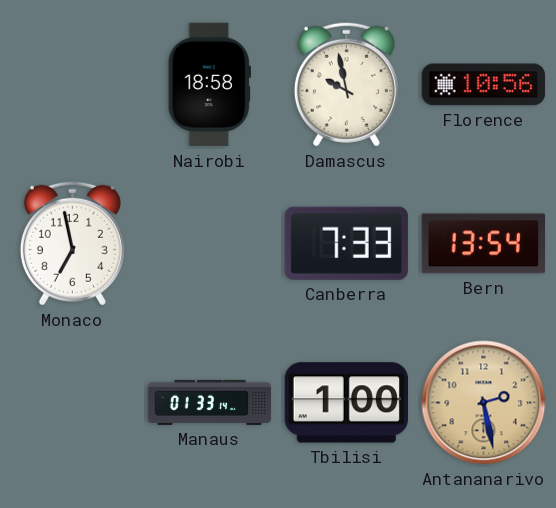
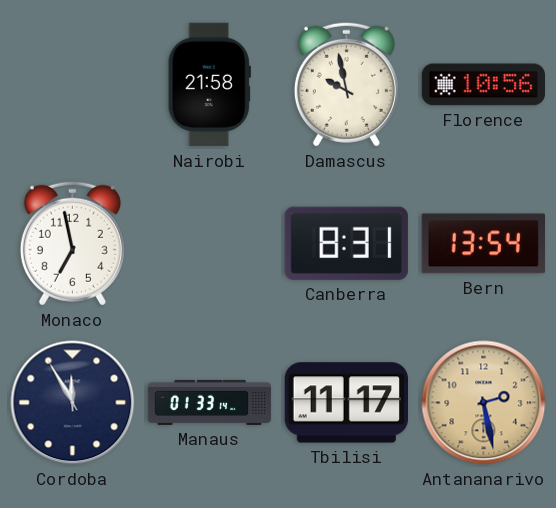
Nairobi: 18:58 -> 21:58 (209, 85)
Canberra: 7:33 -> 8:31 (346, 243)
Cordoba: none -> 11:55 (73, 403)
Tbilisi: 1:00 -> 11:17 (346, 403)
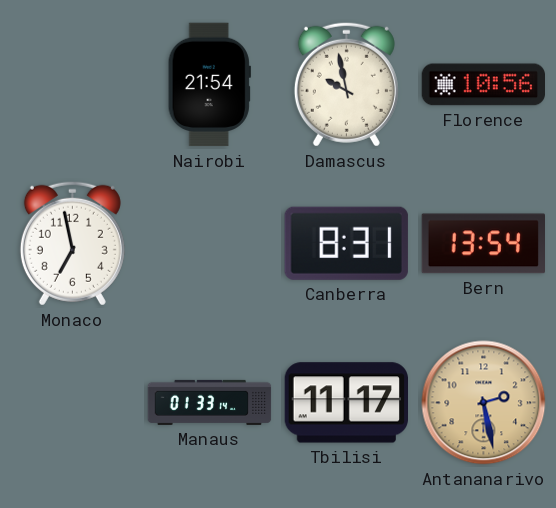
Nairobi: 21:58 -> 21:54 (209, 85)
Cordoba: 11:55 -> none (73, 403)
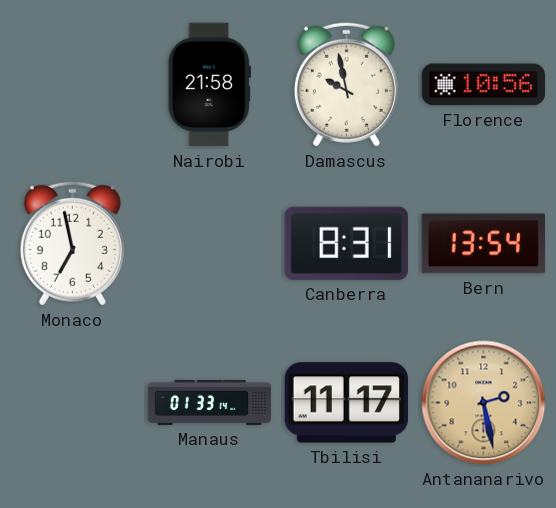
Nairobi: 21:54 -> 21:58 (209, 85)
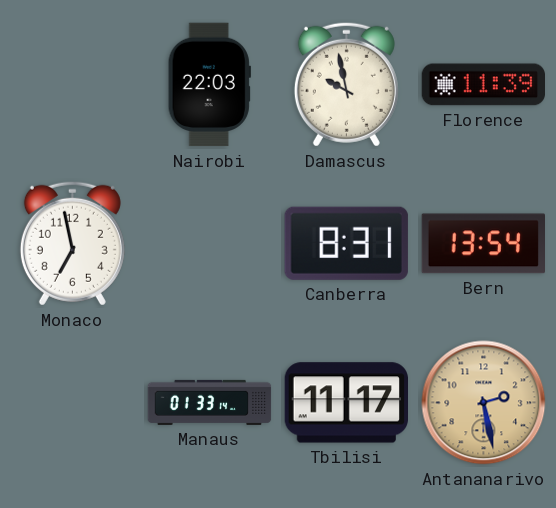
Nairobi: 21:58 -> 22:03 (209, 85)
Florence: 10:56 -> 11:39 (484, 85)
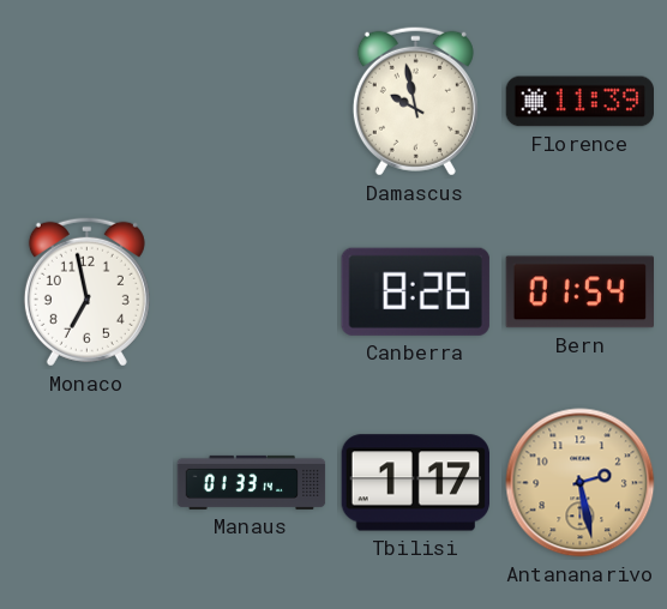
Nairobi: 22:03 -> none (209, 85)
Canberra: 8:31 -> 8:26 (415, 291)
Bern: 13:54 -> 01:54 (579, 293)
Tbilisi: 11:17 -> 1:17 (415, 483)
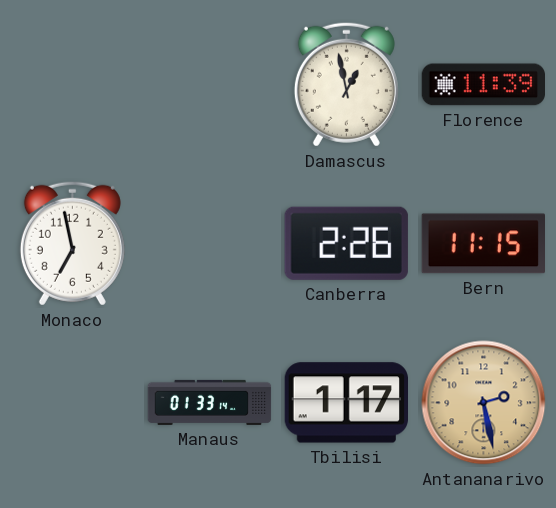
Damascus: 9:58 -> 12:58 (346, 84)
Canberra: 8:26 -> 2:26 (346, 243)
Bern: 01:54 -> 11:15 (483, 244)
